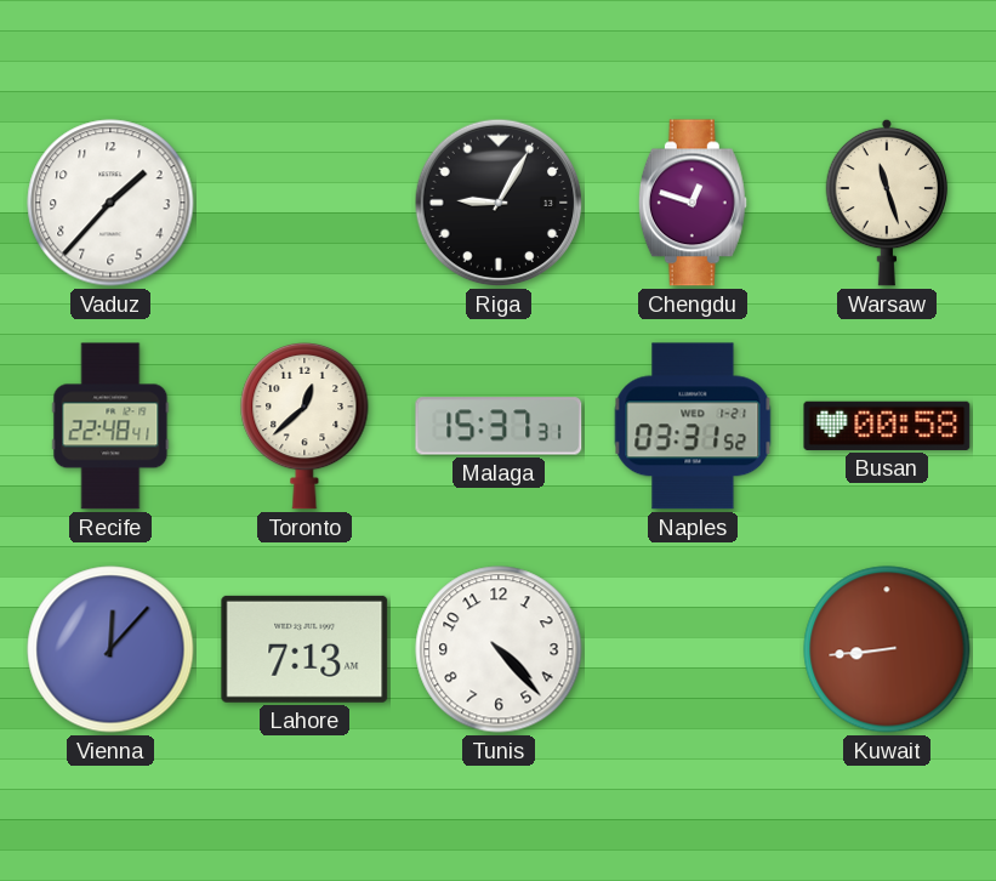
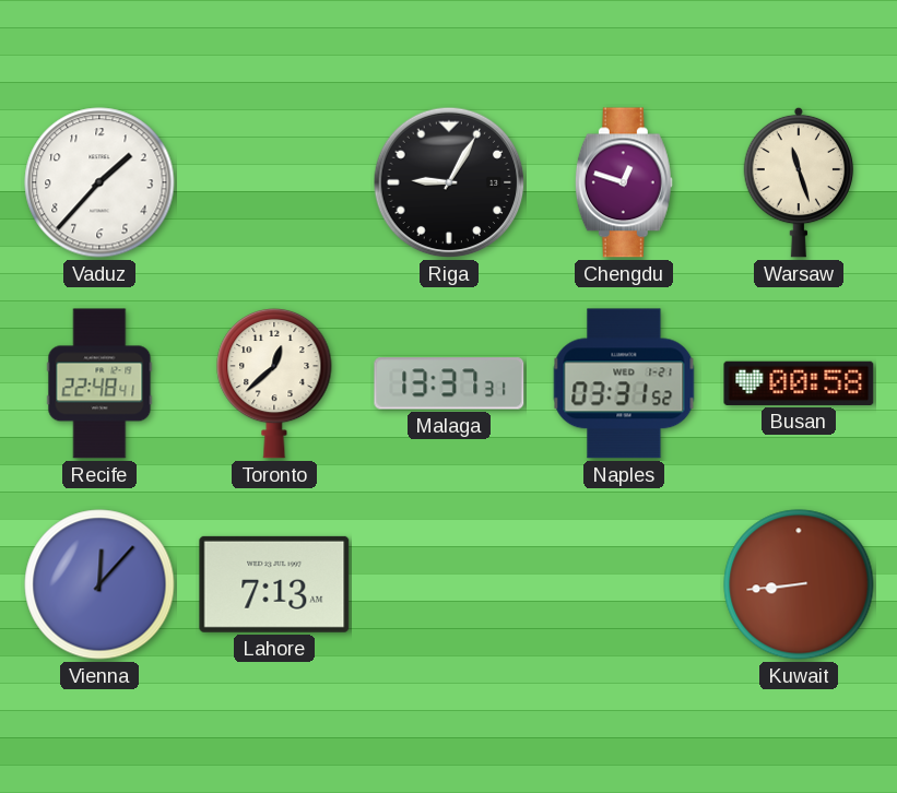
Malaga: 15:37 -> 13:37 (449, 383)
Tunis: 4:23 -> none (499, 649)
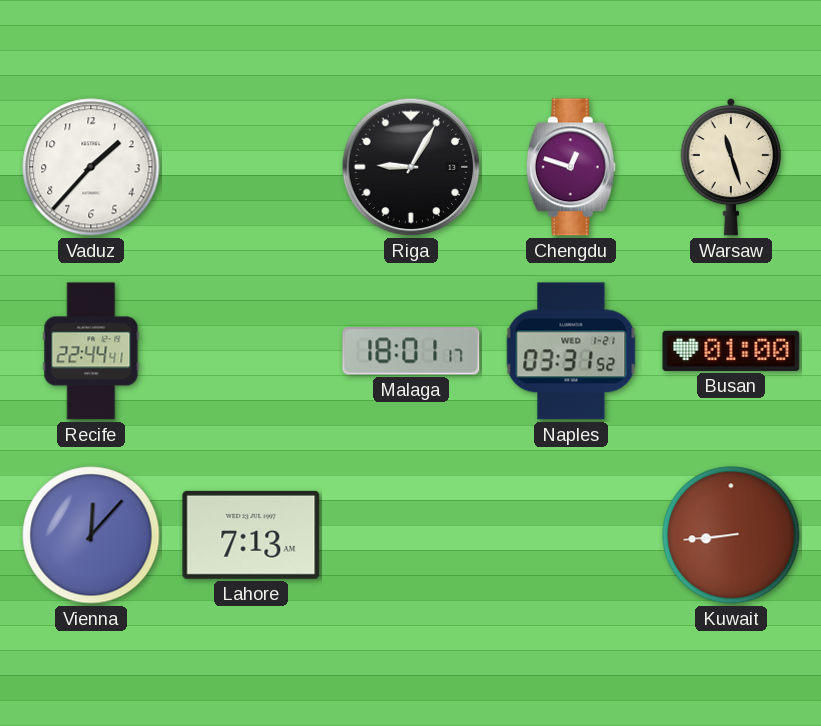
Recife: 22:48 -> 22:44 (91, 351)
Toronto: 12:38 -> none (274, 383)
Malaga: 13:37 -> 18:01 (411, 351)
Busan: 00:58 -> 01:00 (731, 351)
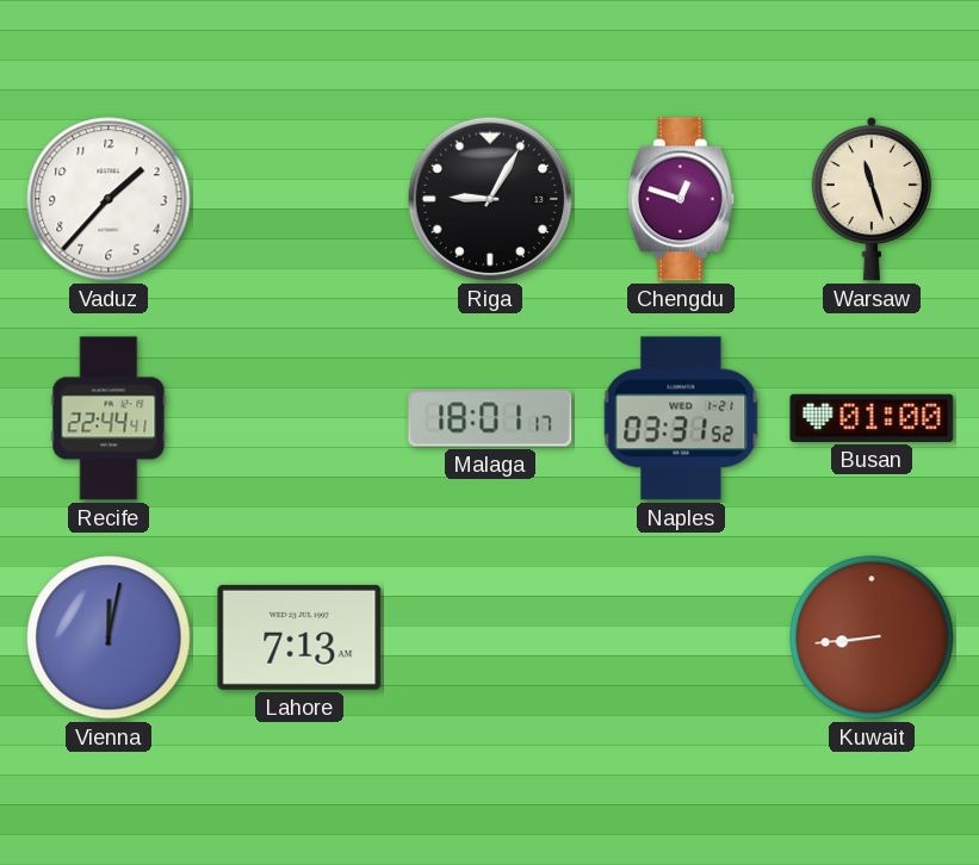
Vienna: 12:07 -> 12:02 (109, 637)
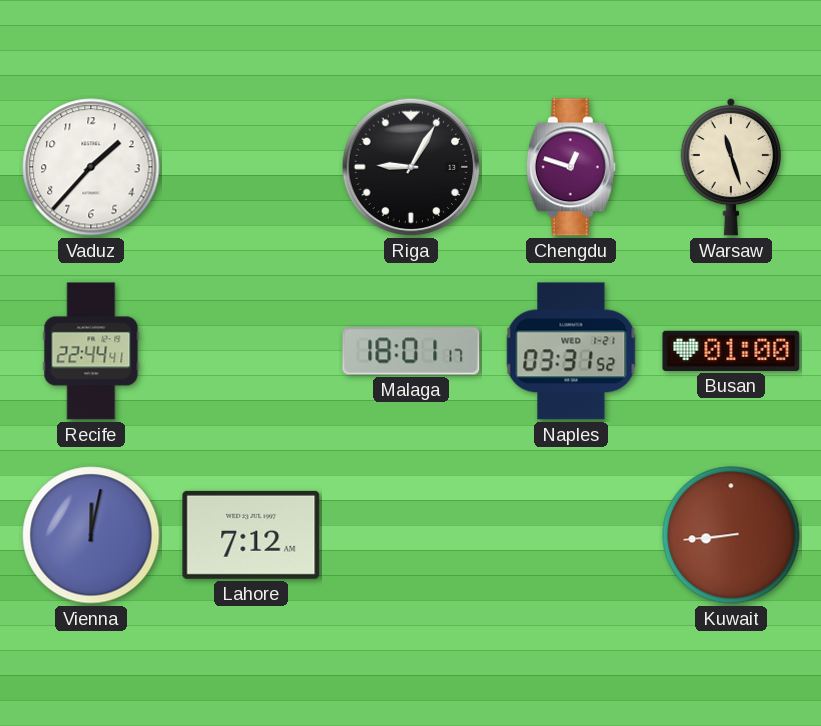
Lahore: 7:13 -> 7:12 (251, 535)
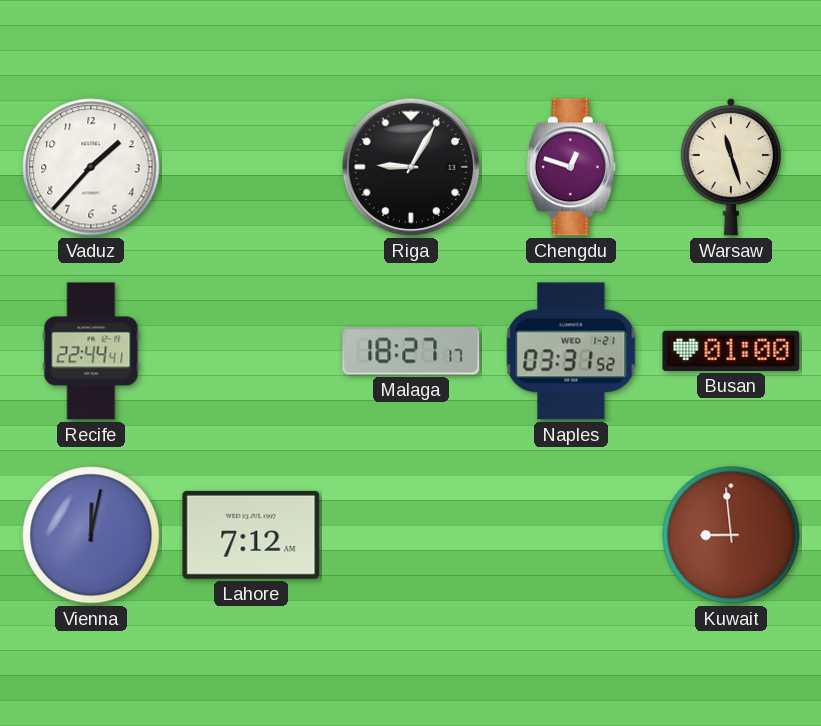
Malaga: 18:01 -> 18:27 (411, 351)
Kuwait: 8:44 -> 8:59 (731, 535)
